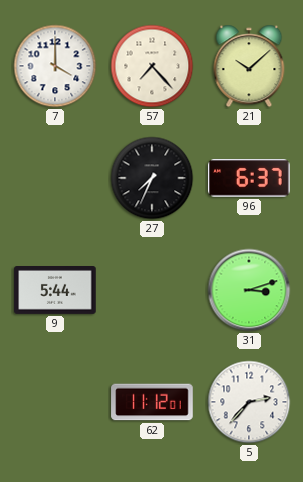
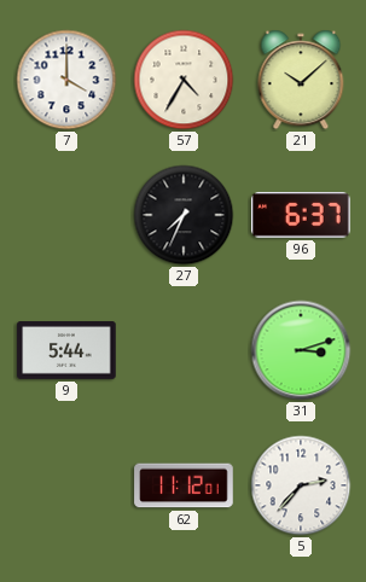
57: 7:23 -> 4:35 (184, 80)
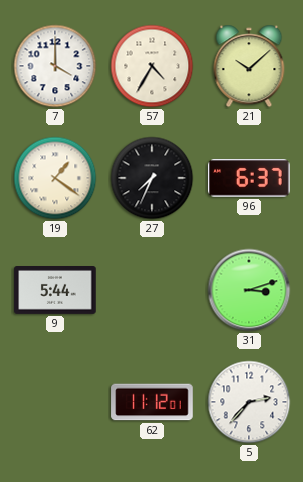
19: none -> 1:21 (55, 178)
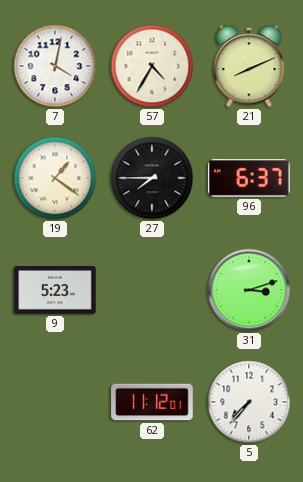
7: 4:00 -> 4:02 (55, 66)
21: 10:08 -> 8:11 (249, 66)
27: 7:34 -> 7:45 (152, 178)
9: 5:44 -> 5:23 (55, 291)
5: 2:37 -> 7:37 (249, 402)
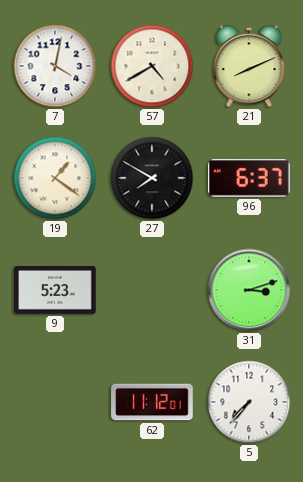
57: 4:35 -> 4:40 (152, 66)
27: 7:45 -> 7:50 (152, 178)
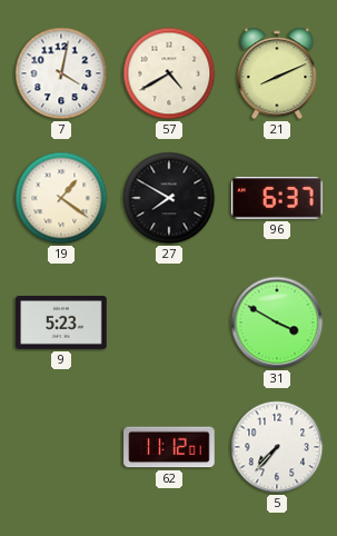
31: 3:12 -> 3:50 (277, 322)
